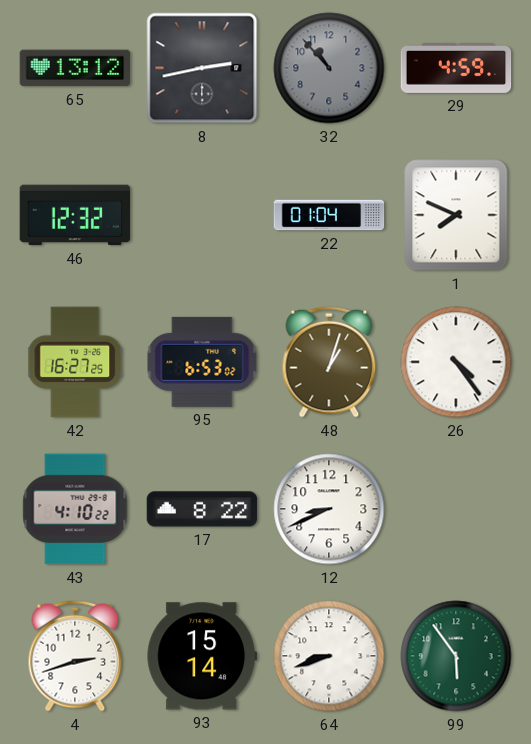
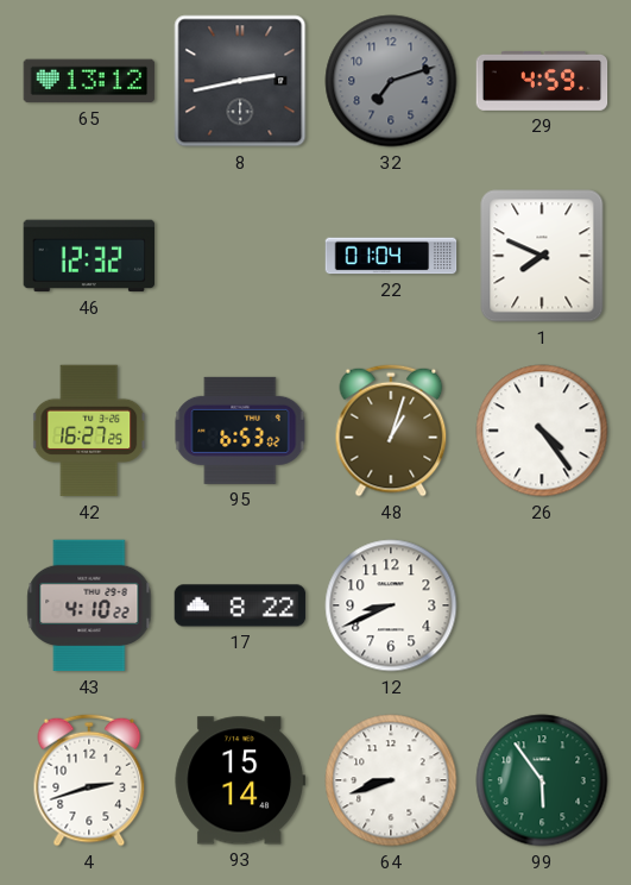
32: 10:53 -> 7:12 (391, 81)
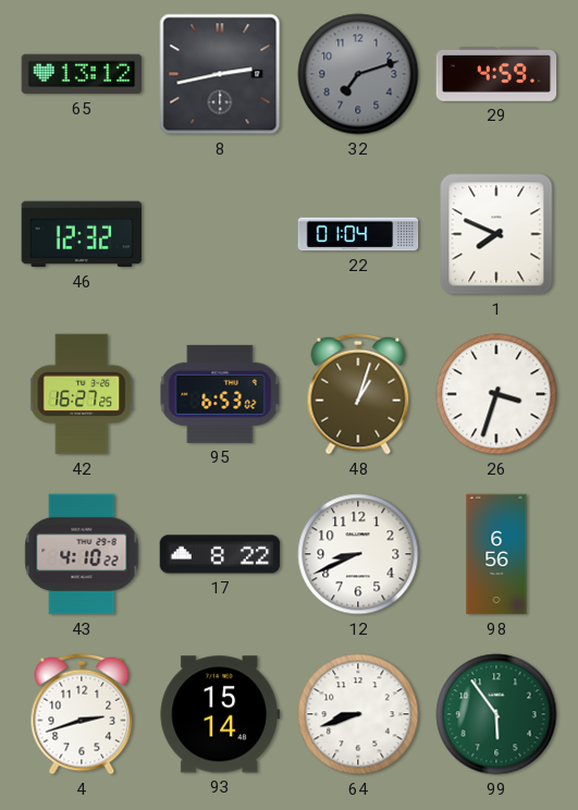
26: 4:24 -> 3:33 (496, 394)
98: none -> 6:56 (496, 554)
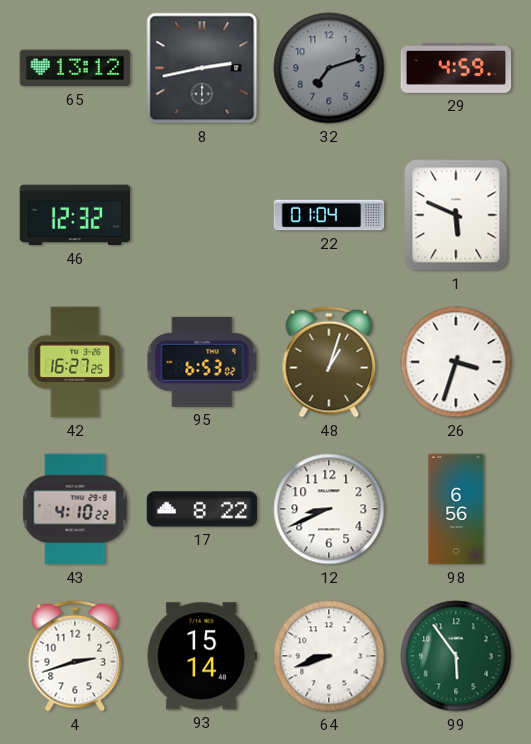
1: 7:49 -> 5:49 (456, 215)
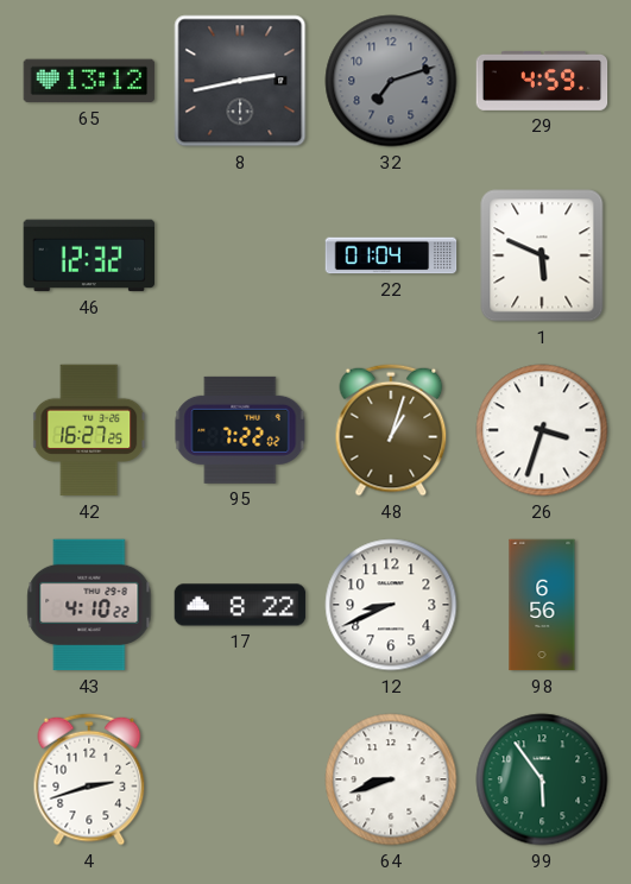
95: 6:53 -> 7:22 (240, 430)
93: 15:14 -> none (202, 656)
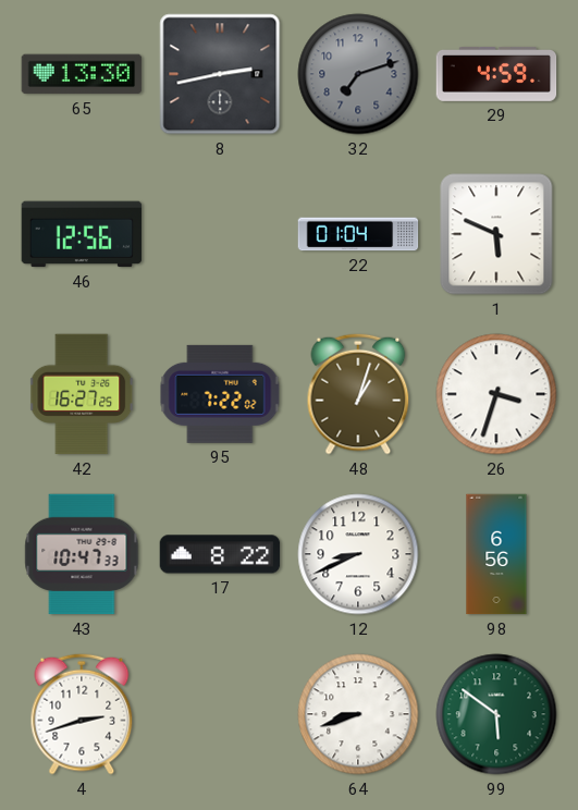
65: 13:12 -> 13:30 (82, 74)
46: 12:32 -> 12:56 (82, 234)
43: 4:10 -> 10:47 (82, 554)
99: 5:54 -> 5:51 (496, 714)
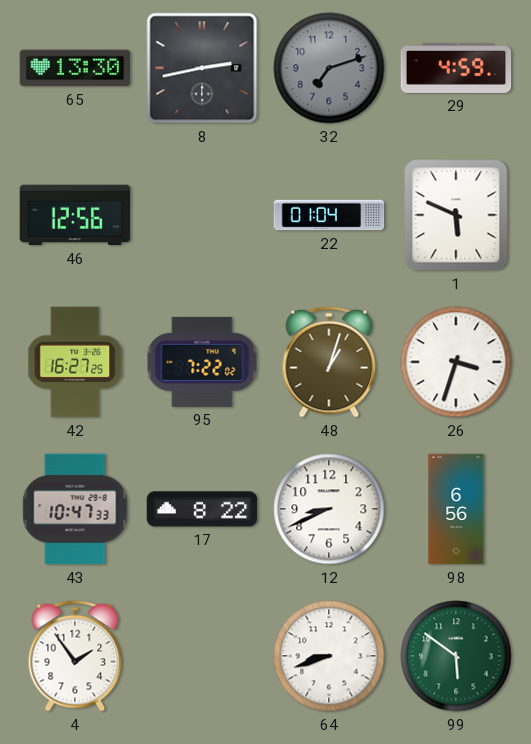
4: 2:42 -> 1:54 (75, 656)
